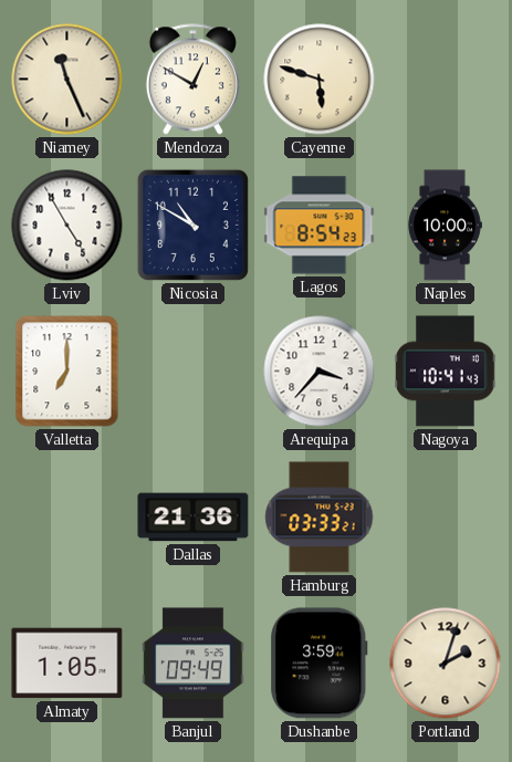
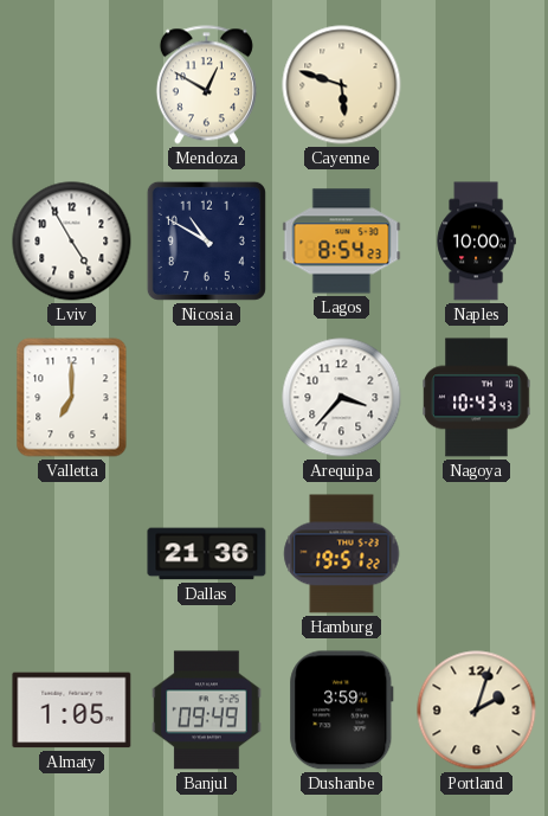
Niamey: 11:26 -> none (67, 80)
Nagoya: 10:41 -> 10:43 (477, 398)
Hamburg: 03:33 -> 19:51 (342, 554)
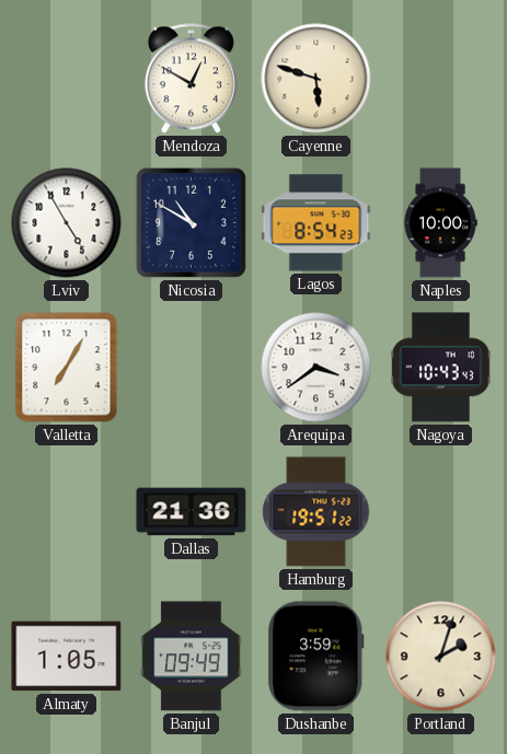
Valletta: 7:00 -> 7:05 (67, 368)
Arequipa: 3:37 -> 3:39 (316, 368)
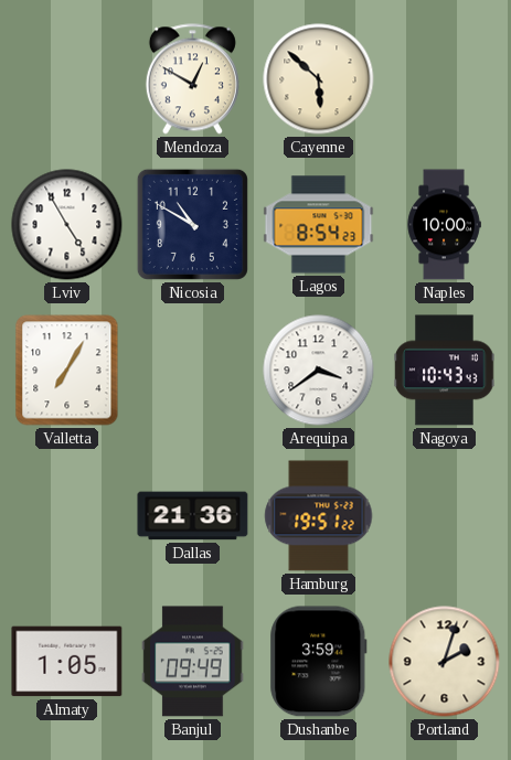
Cayenne: 5:48 -> 5:52 (319, 79)
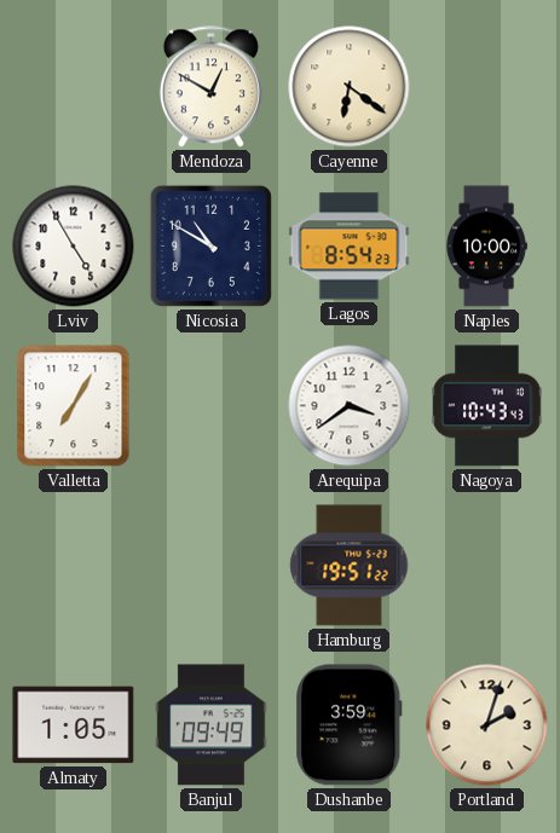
Cayenne: 5:52 -> 6:21 (350, 87)
Dallas: 21:36 -> none (193, 516)
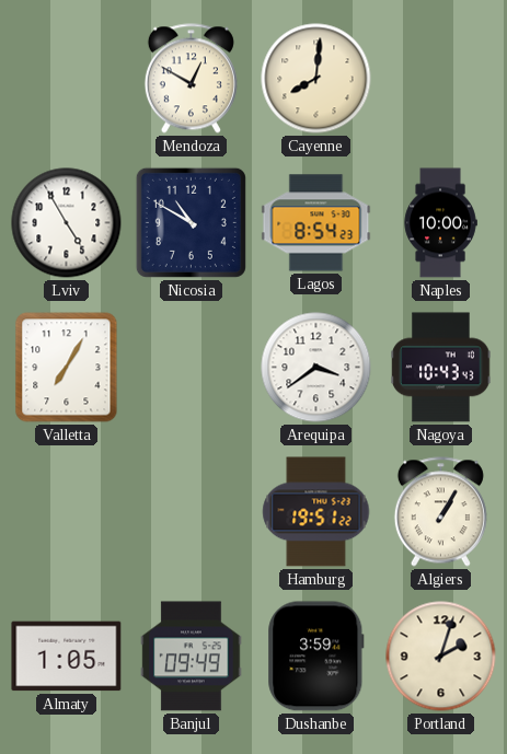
Cayenne: 6:21 -> 8:01 (316, 79)
Algiers: none -> 1:05 (440, 512)
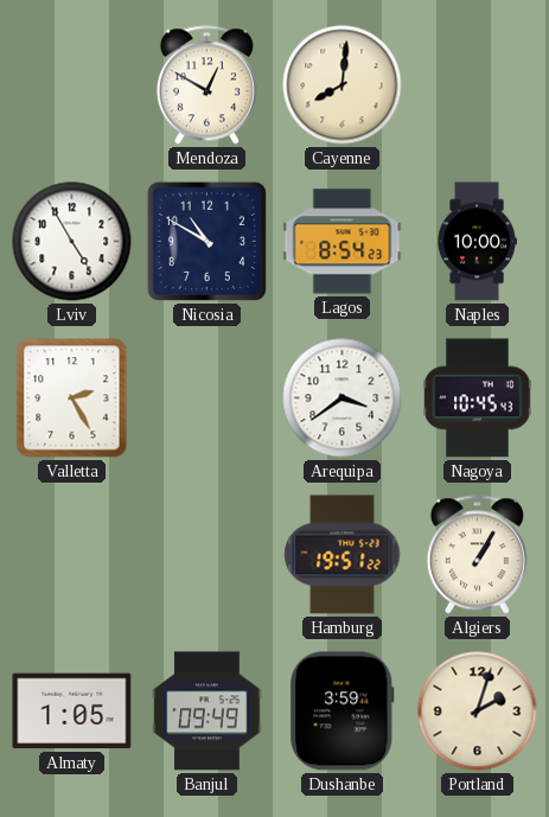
Valletta: 7:05 -> 2:25 (72, 398)
Nagoya: 10:43 -> 10:45 (478, 398)
